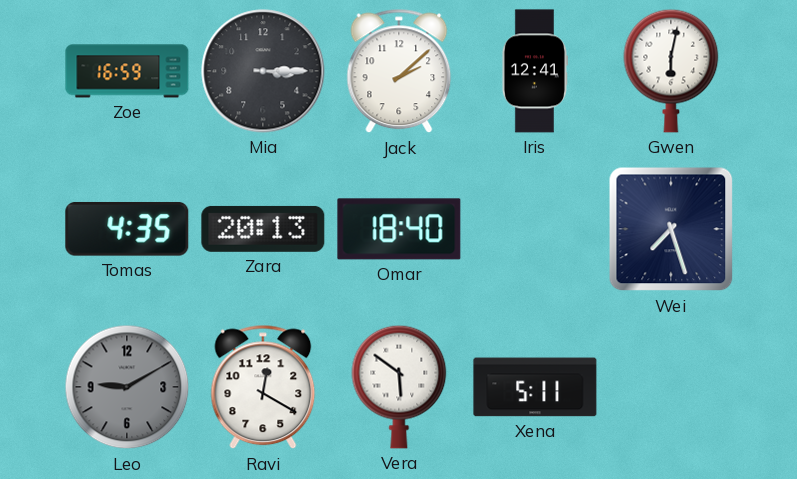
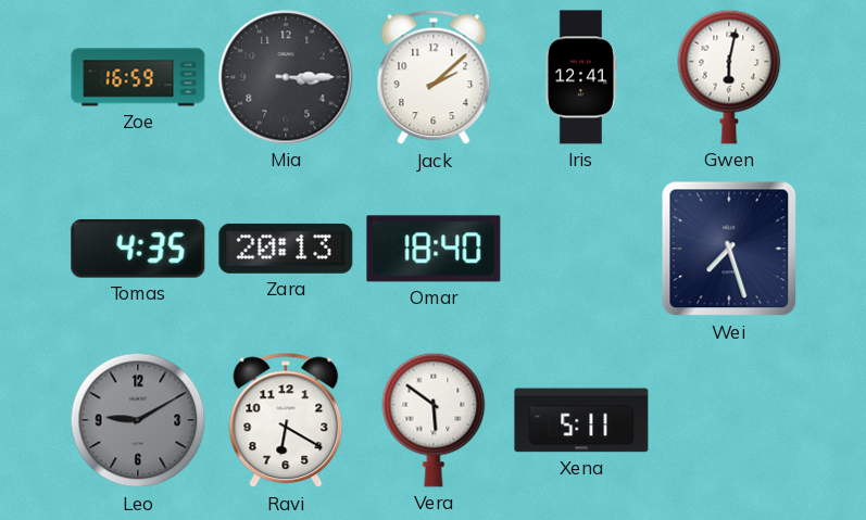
Ravi: 12:20 -> 6:20 (286, 420)
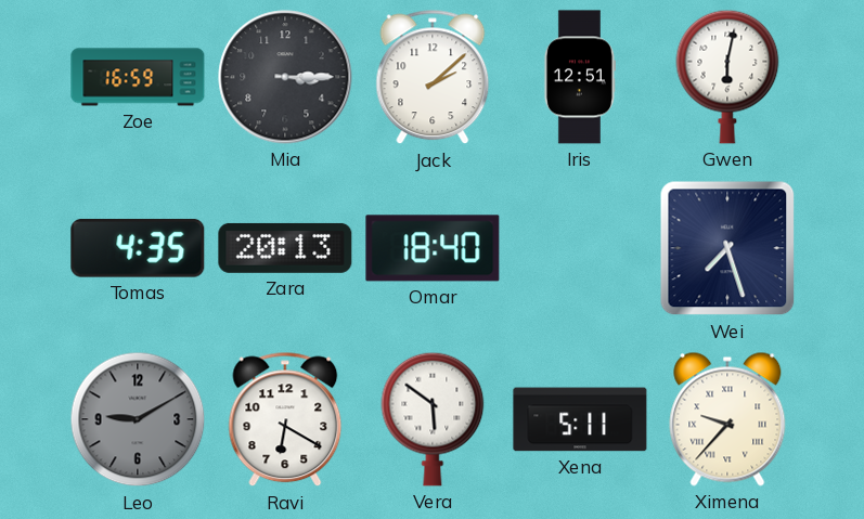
Iris: 12:41 -> 12:51 (579, 77)
Ximena: none -> 9:37 (727, 419)
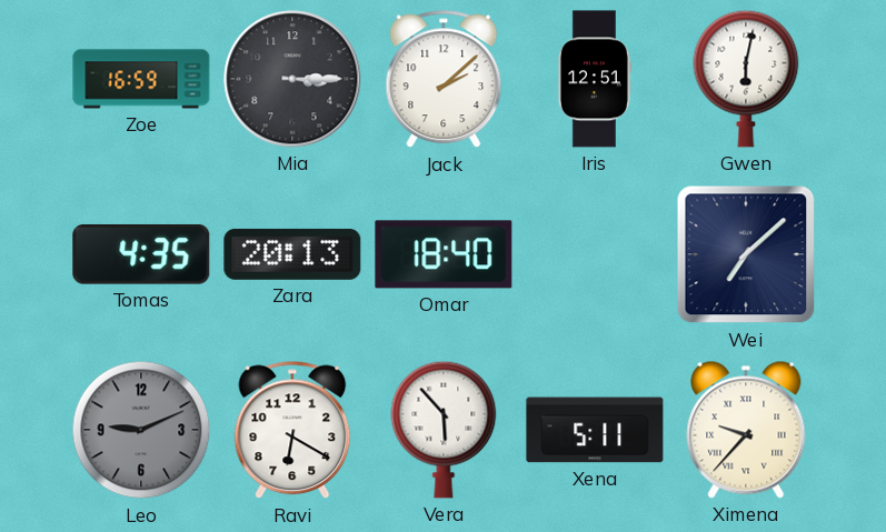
Wei: 7:27 -> 7:08 (746, 254)
Leo: 9:10 -> 9:11 (141, 430)
Vera: 5:51 -> 5:53 (444, 430)
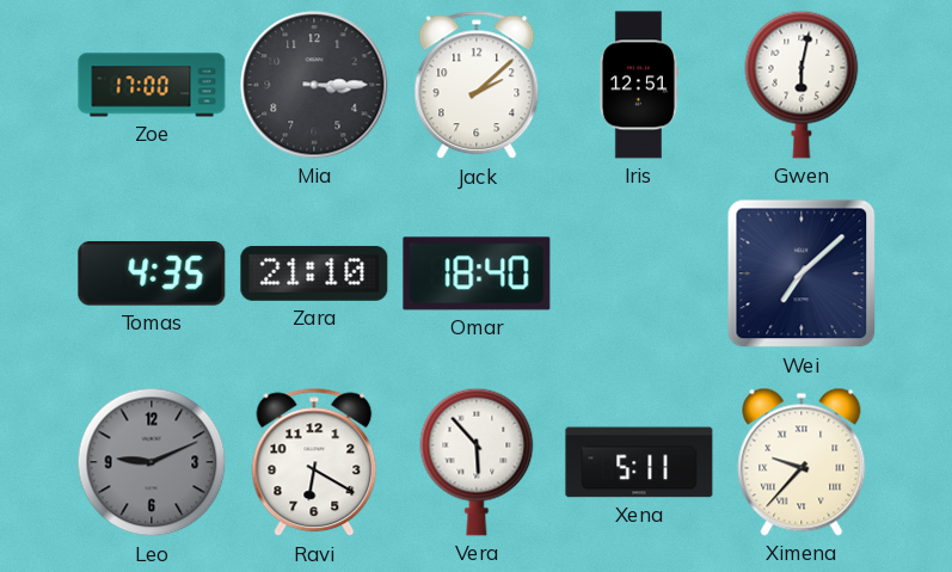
Zoe: 16:59 -> 17:00 (152, 85)
Zara: 20:13 -> 21:10 (314, 273)
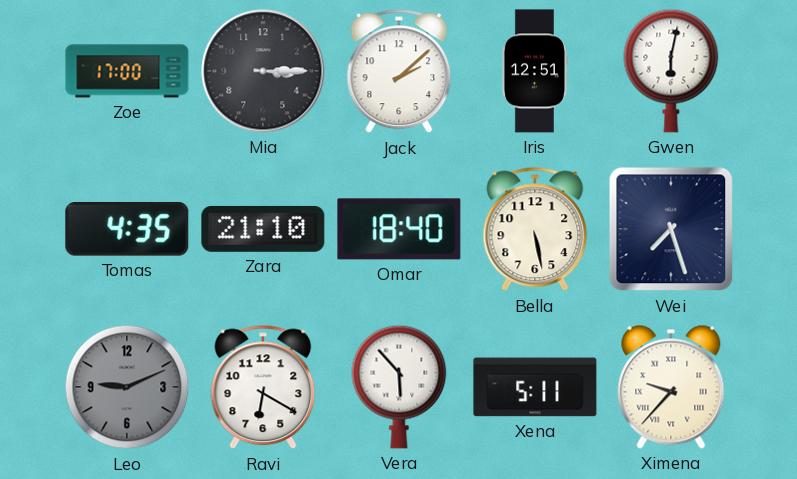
Bella: none -> 5:28 (535, 229)
Wei: 7:08 -> 7:27 (671, 229)
